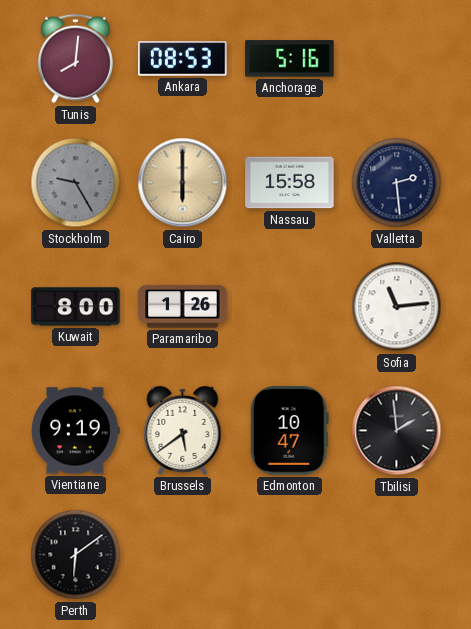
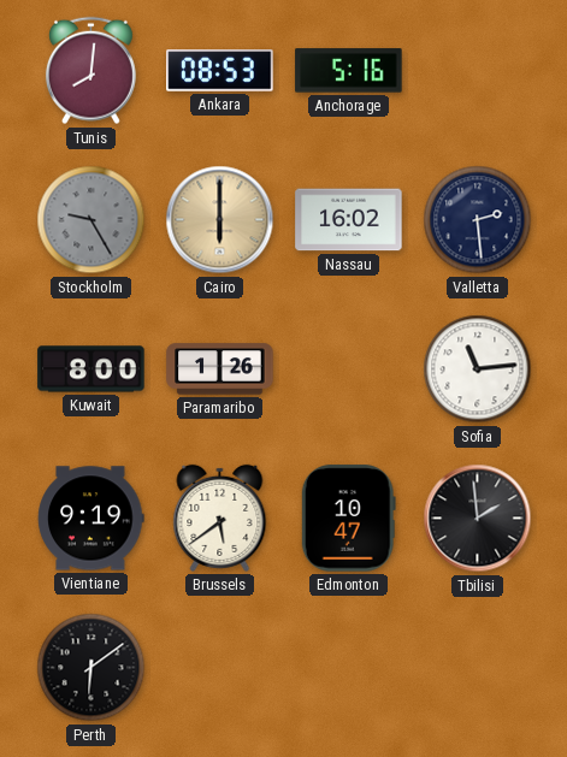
Nassau: 15:58 -> 16:02 (349, 220)
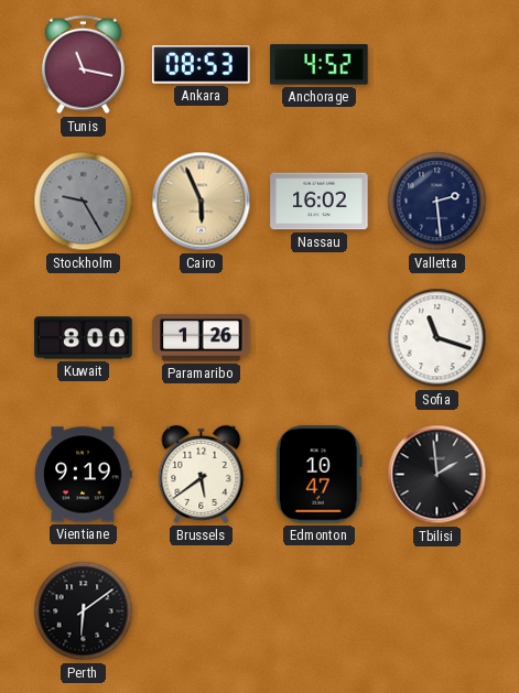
Tunis: 8:01 -> 11:17 (83, 65)
Anchorage: 5:16 -> 4:52 (320, 65)
Cairo: 6:00 -> 5:56 (202, 202)
Sofia: 11:14 -> 11:18 (437, 338)
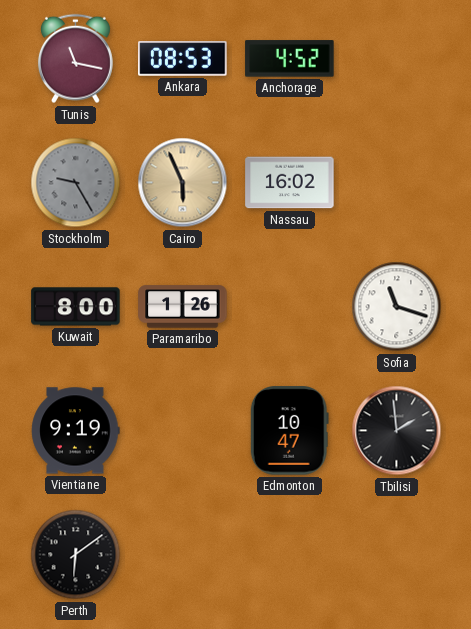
Valletta: 2:29 -> none (437, 202)
Brussels: 5:39 -> none (202, 474)
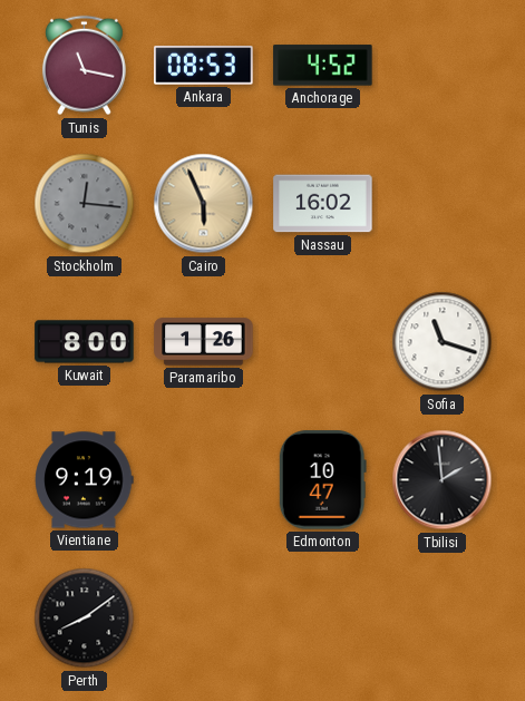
Stockholm: 9:25 -> 12:16 (85, 204)
Perth: 6:09 -> 8:09 (85, 619)
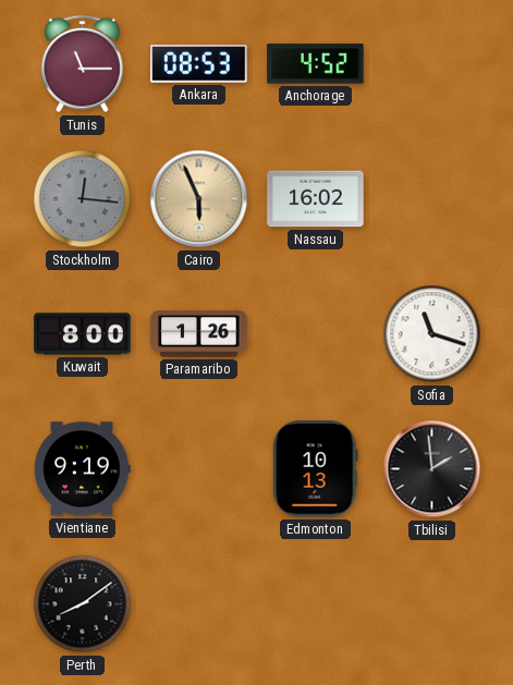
Tunis: 11:17 -> 11:15 (82, 64)
Edmonton: 10:47 -> 10:13 (315, 469)
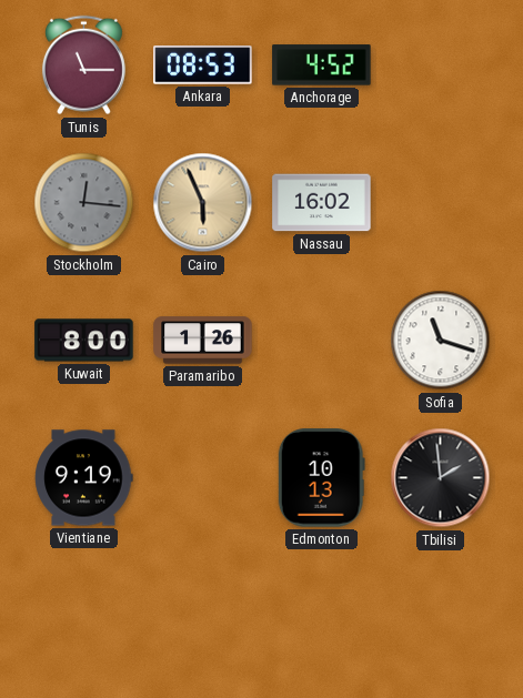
Perth: 8:09 -> none (83, 604)
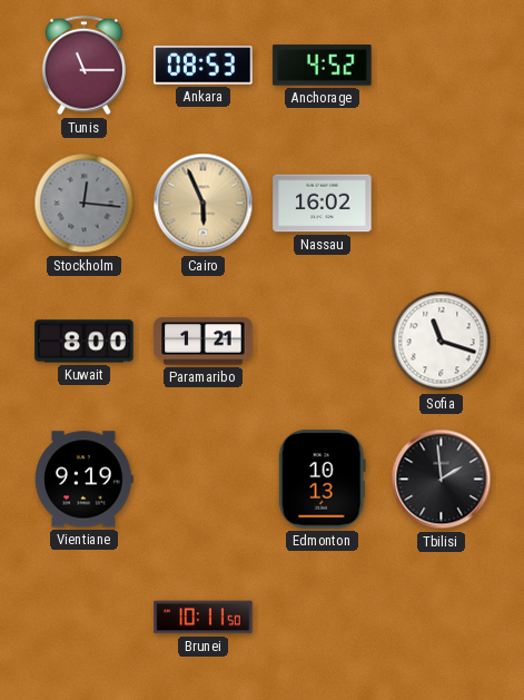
Paramaribo: 1:26 -> 1:21 (204, 342)
Brunei: none -> 10:11 (204, 618)
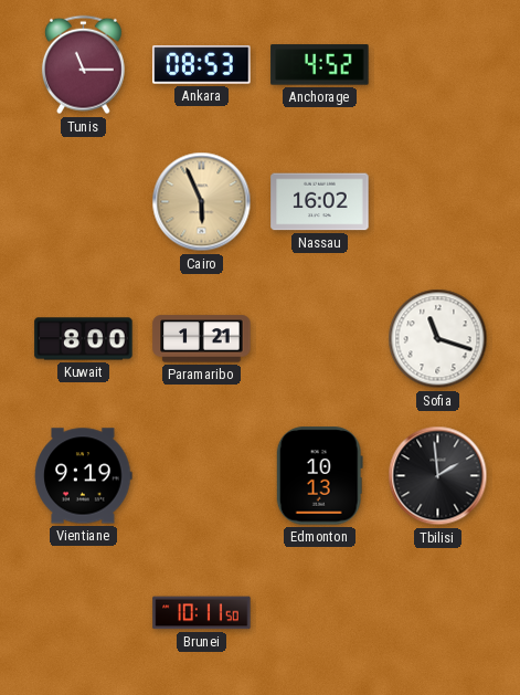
Stockholm: 12:16 -> none (85, 204)
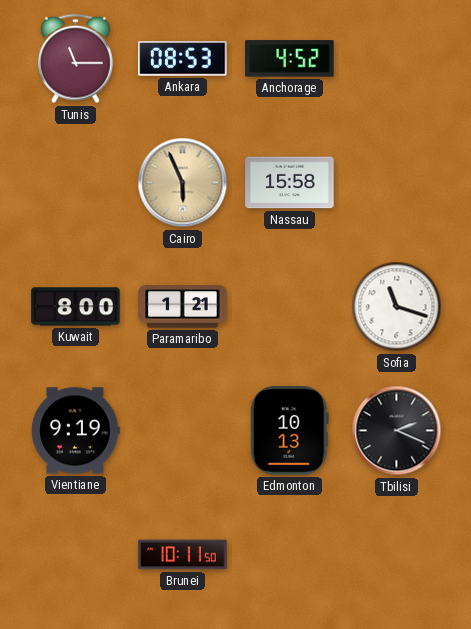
Nassau: 16:02 -> 15:58 (290, 183)
Tbilisi: 1:59 -> 2:19 (397, 431)
